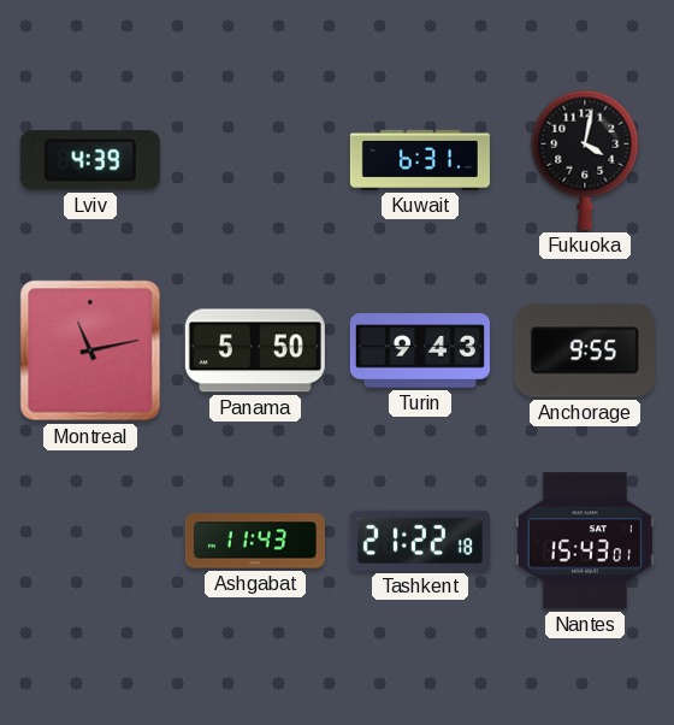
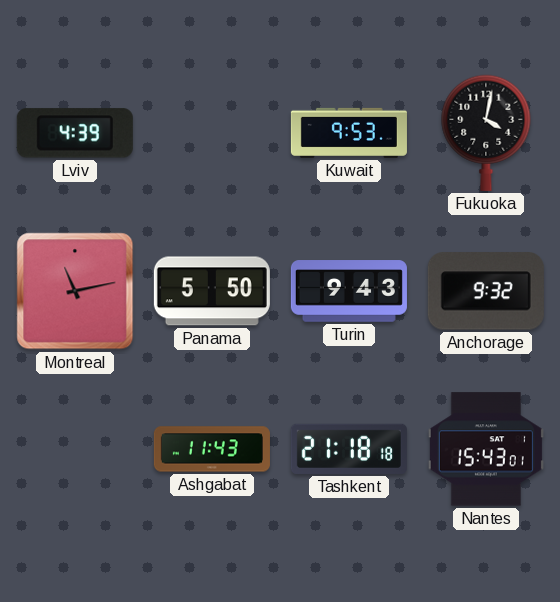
Kuwait: 6:31 -> 9:53 (349, 133)
Anchorage: 9:55 -> 9:32 (486, 291)
Tashkent: 21:22 -> 21:18 (349, 449)
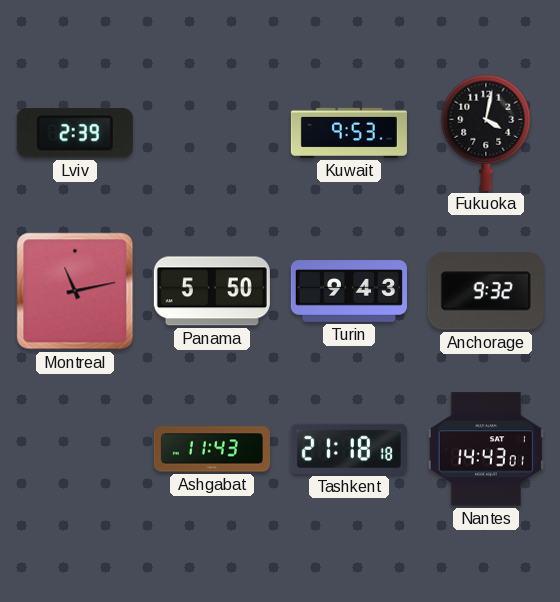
Lviv: 4:39 -> 2:39 (75, 133)
Nantes: 15:43 -> 14:43 (486, 449)
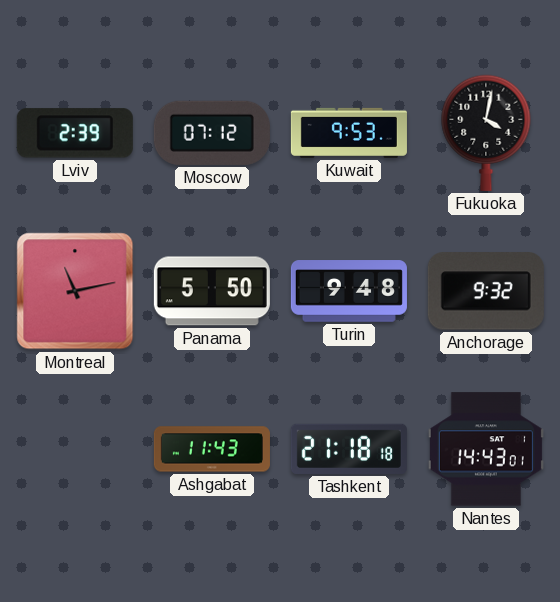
Moscow: none -> 07:12 (212, 133)
Turin: 9:43 -> 9:48 (349, 291)
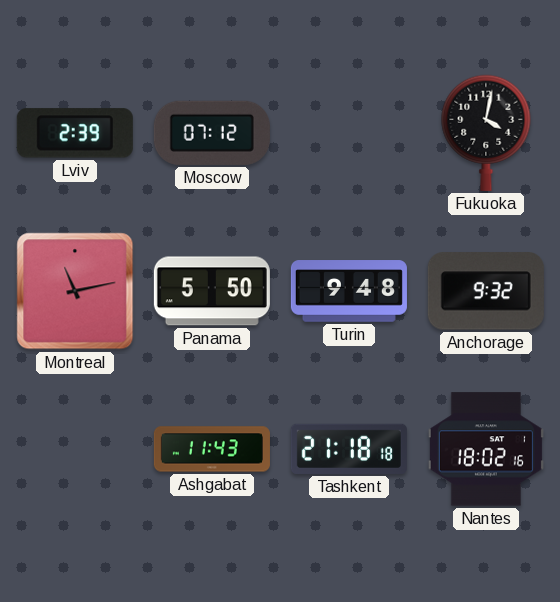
Kuwait: 9:53 -> none (349, 133)
Nantes: 14:43 -> 18:02 (486, 449)
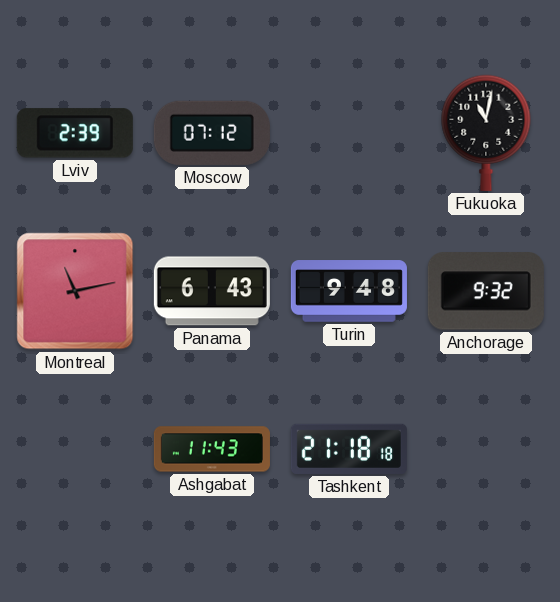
Fukuoka: 4:02 -> 11:02 (486, 133)
Panama: 5:50 -> 6:43 (212, 291)
Nantes: 18:02 -> none (486, 449)
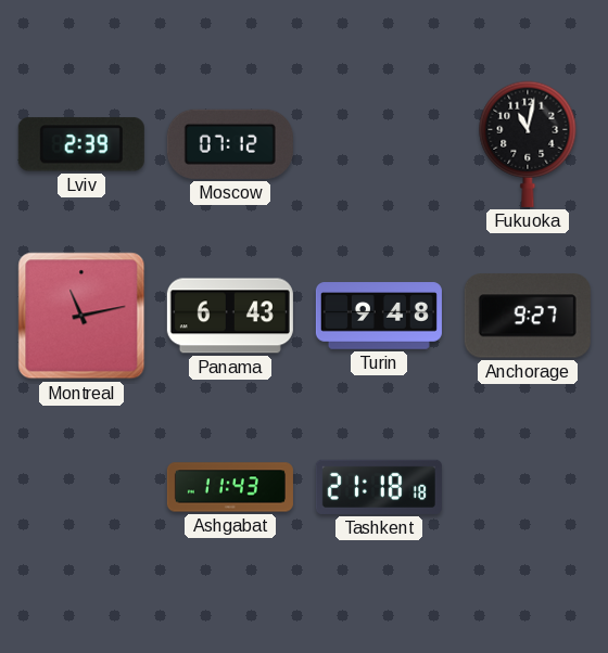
Anchorage: 9:32 -> 9:27 (528, 316)
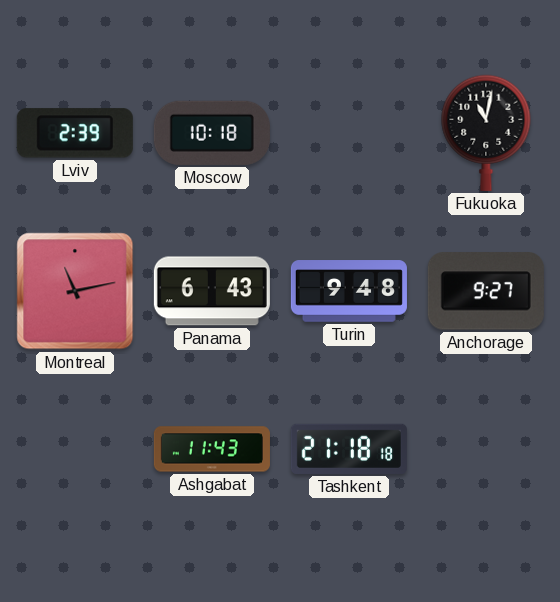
Moscow: 07:12 -> 10:18 (212, 133)
